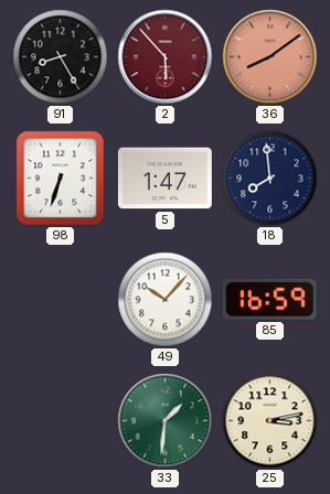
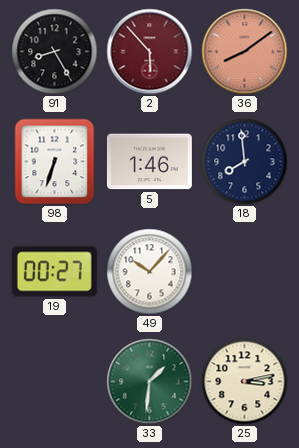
5: 1:47 -> 1:46 (149, 162)
19: none -> 00:27 (54, 272)
85: 16:59 -> none (269, 299)
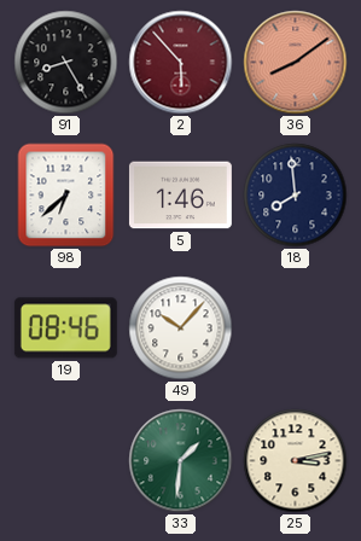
98: 6:33 -> 6:38 (66, 196)
19: 00:27 -> 08:46 (65, 328)
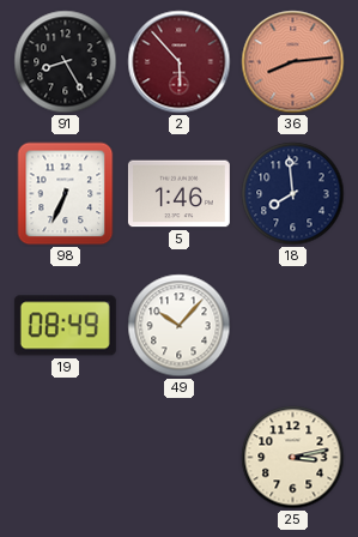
36: 8:09 -> 8:14 (293, 62)
98: 6:38 -> 6:34 (66, 194)
19: 08:46 -> 08:49 (65, 326)
33: 1:31 -> none (181, 461)
